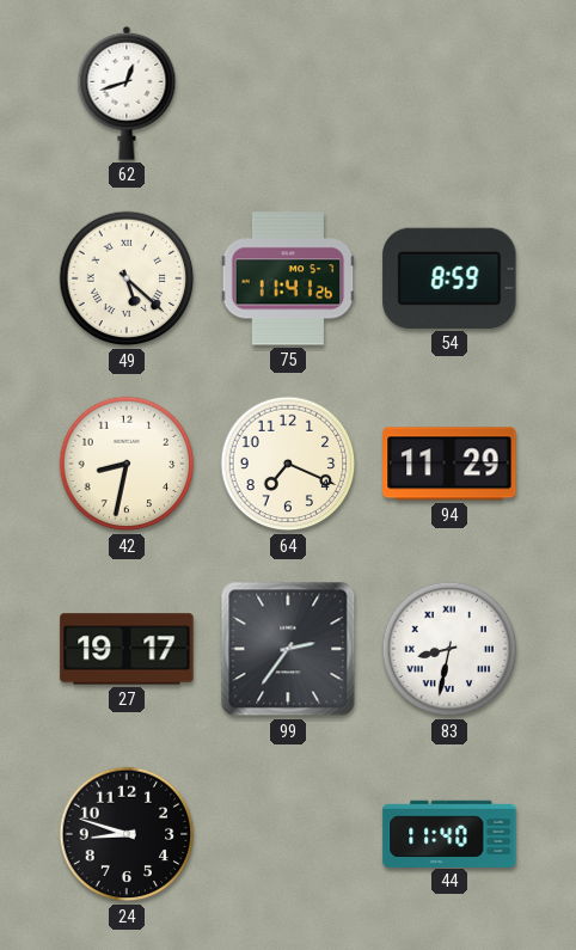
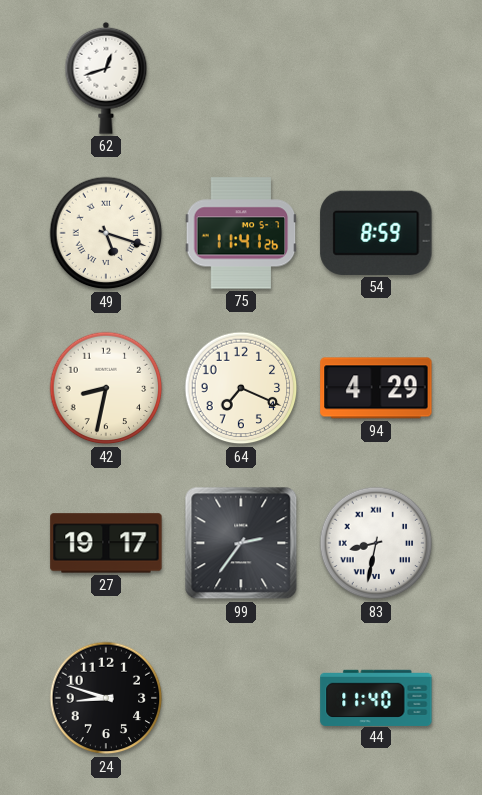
49: 5:22 -> 5:18 (106, 233)
94: 11:29 -> 4:29 (376, 388)
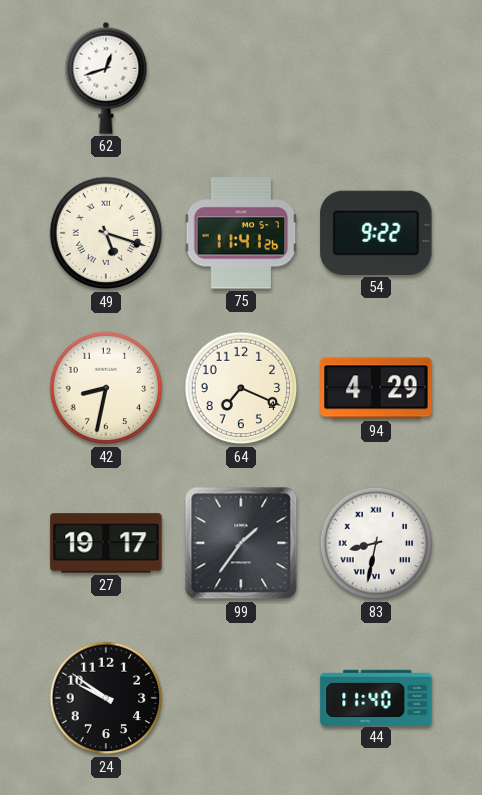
54: 8:59 -> 9:22 (376, 233)
99: 2:36 -> 1:36 (241, 543)
24: 8:48 -> 9:51 (106, 698)
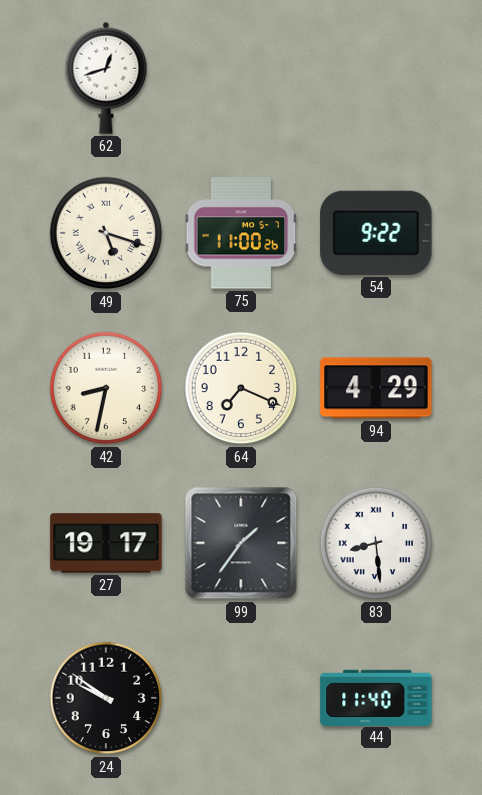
75: 11:41 -> 11:00 (241, 233)
83: 8:32 -> 8:29 (376, 543)
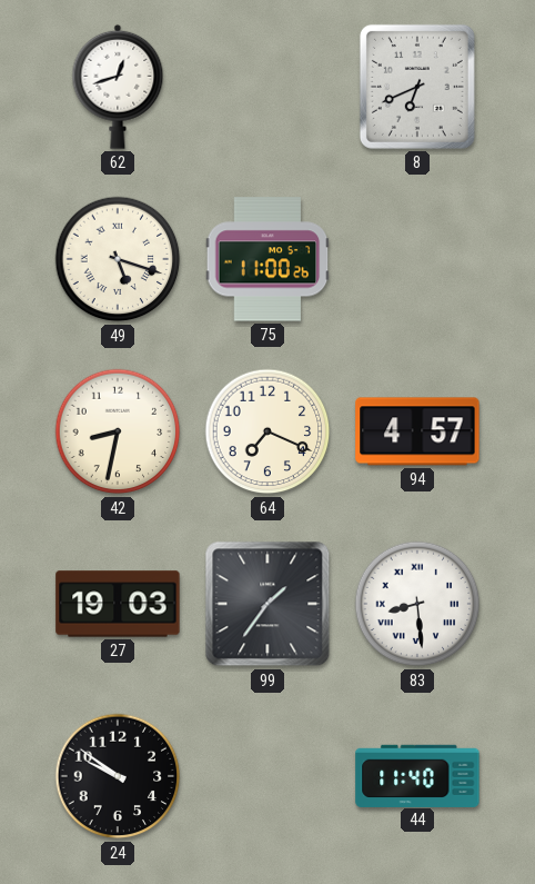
8: none -> 6:41 (417, 87)
54: 9:22 -> none (376, 233)
94: 4:29 -> 4:57 (417, 431)
27: 19:17 -> 19:03 (118, 604)
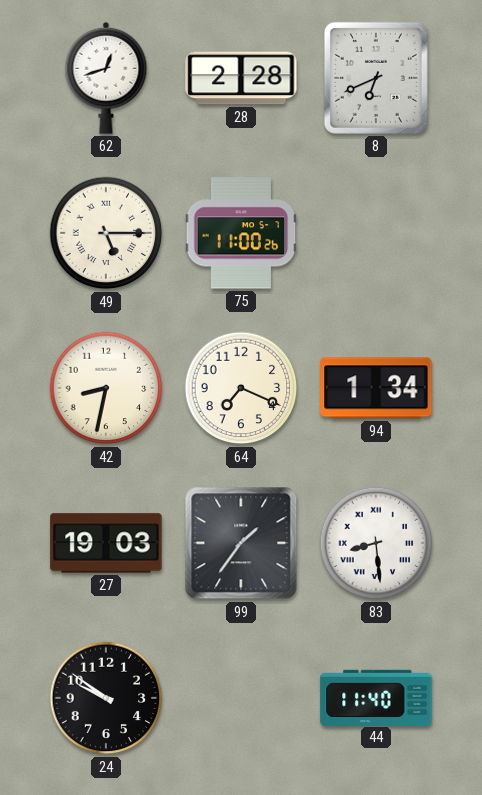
28: none -> 2:28 (241, 78)
49: 5:18 -> 5:15 (106, 233)
94: 4:57 -> 1:34 (376, 388)
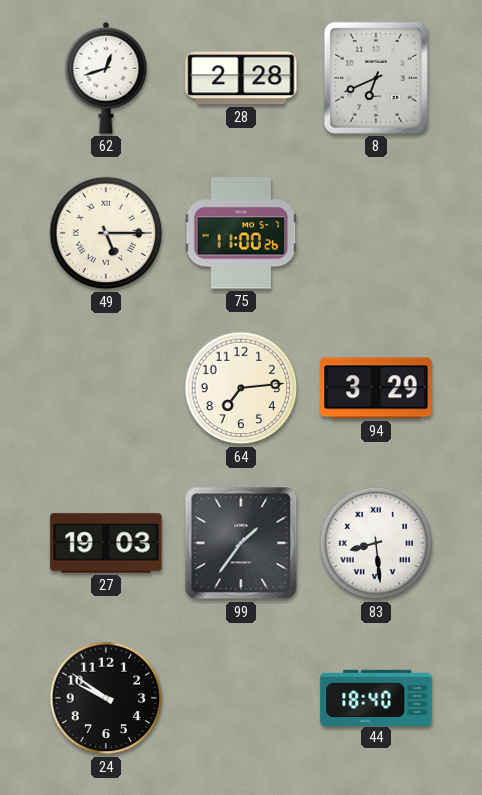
42: 8:32 -> none (106, 388)
64: 7:19 -> 7:14 (241, 388)
94: 1:34 -> 3:29 (376, 388)
44: 11:40 -> 18:40 (376, 697)
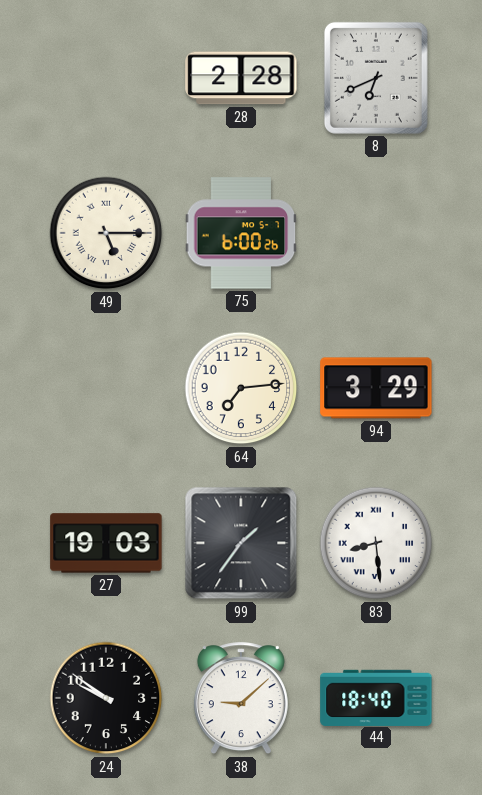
62: 12:42 -> none (106, 78)
75: 11:00 -> 6:00 (241, 233)
38: none -> 9:08 (241, 699)
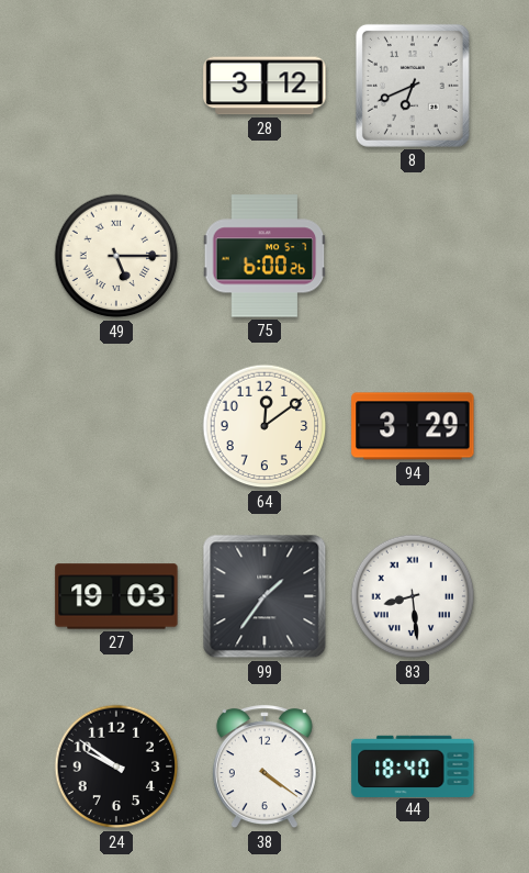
28: 2:28 -> 3:12 (264, 86)
64: 7:14 -> 12:09 (264, 426)
38: 9:08 -> 4:21 (264, 768)
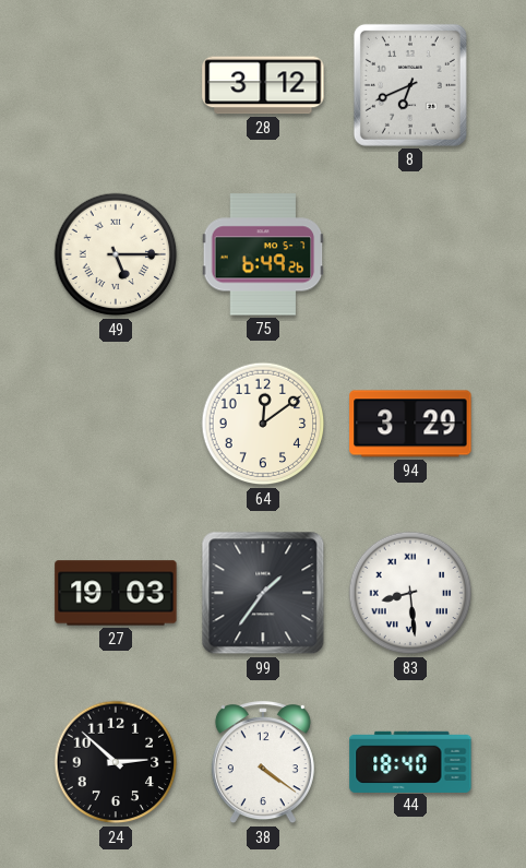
75: 6:00 -> 6:49 (263, 254)
24: 9:51 -> 2:52 (116, 762)
